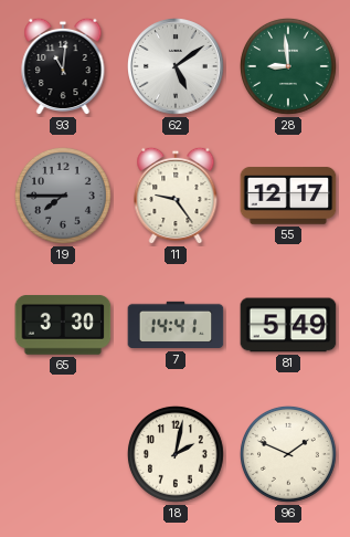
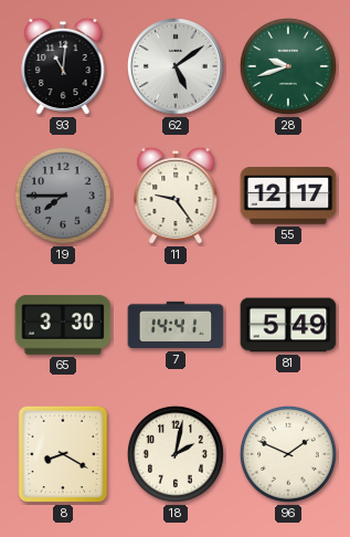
28: 8:59 -> 9:42 (288, 66)
8: none -> 8:20 (63, 454)
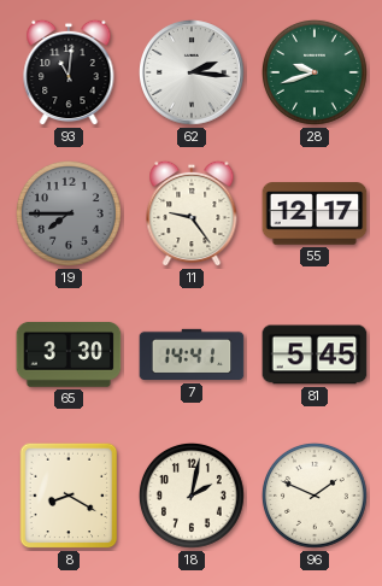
62: 5:09 -> 2:16 (193, 74)
81: 5:49 -> 5:45 (315, 354)
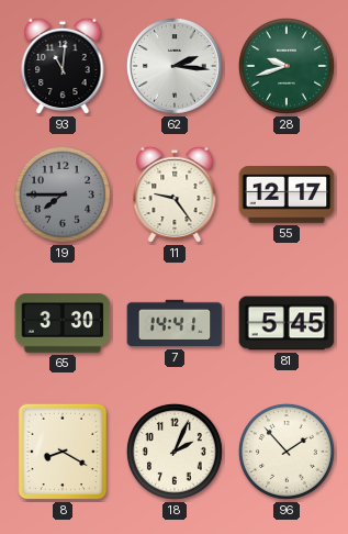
18: 2:02 -> 2:04 (175, 452)
96: 1:49 -> 1:53 (287, 452)
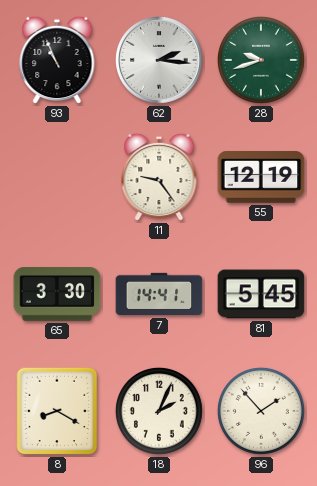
93: 11:01 -> 10:56 (57, 60)
19: 7:45 -> none (63, 194)
55: 12:17 -> 12:19 (261, 177)
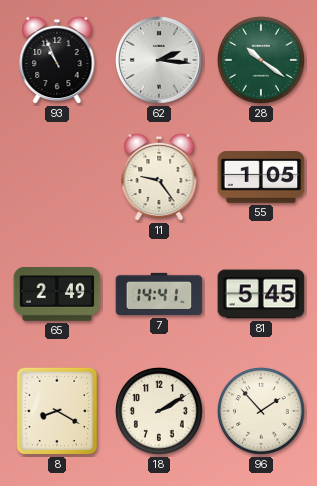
28: 9:42 -> 10:21 (261, 60)
55: 12:19 -> 1:05 (261, 177)
65: 3:30 -> 2:49 (57, 295)
18: 2:04 -> 2:10 (159, 411)
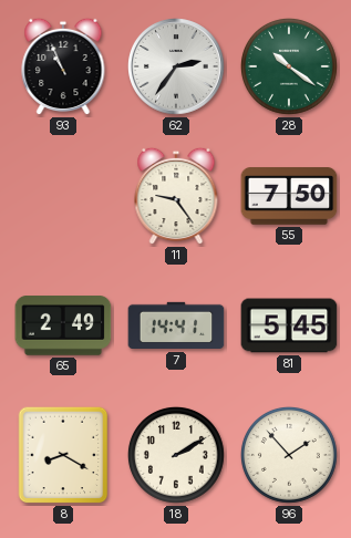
62: 2:16 -> 2:36 (177, 68)
55: 1:05 -> 7:50 (289, 196)
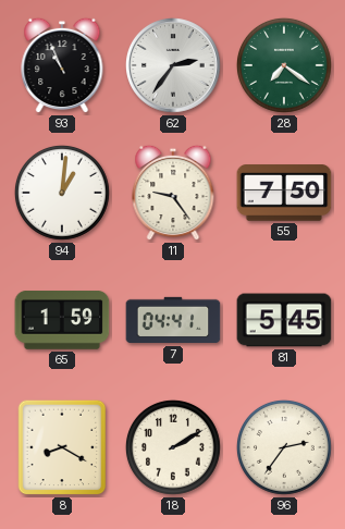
28: 10:21 -> 7:21 (284, 65)
94: none -> 1:01 (62, 193)
65: 2:49 -> 1:59 (62, 321)
7: 14:41 -> 04:41 (173, 320)
96: 1:53 -> 2:36 (284, 447)
